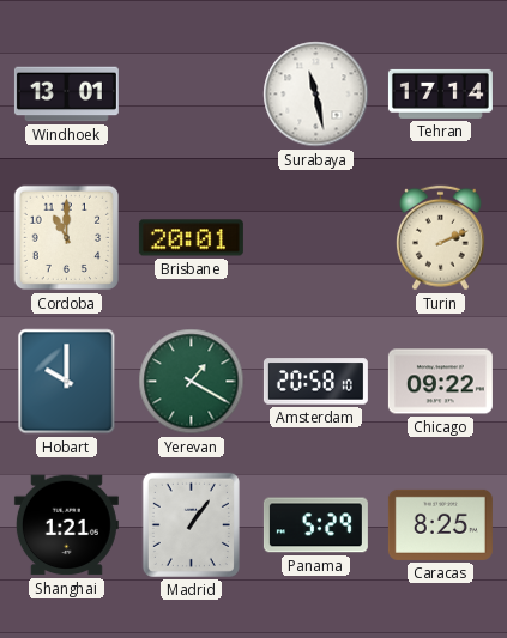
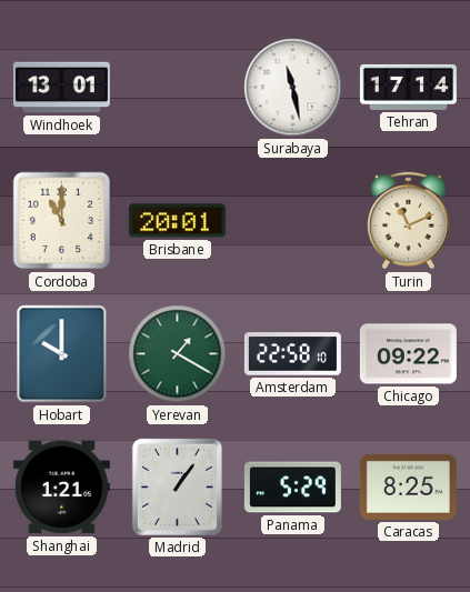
Turin: 2:11 -> 11:11 (408, 221)
Amsterdam: 20:58 -> 22:58 (292, 354)
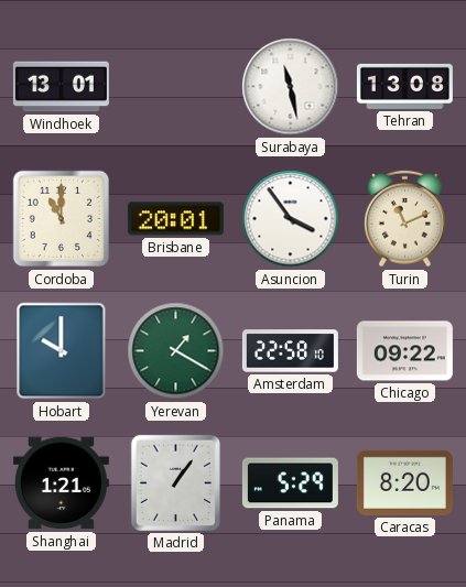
Tehran: 17:14 -> 13:08 (404, 86)
Asuncion: none -> 3:54 (291, 219)
Caracas: 8:25 -> 8:20 (404, 482)
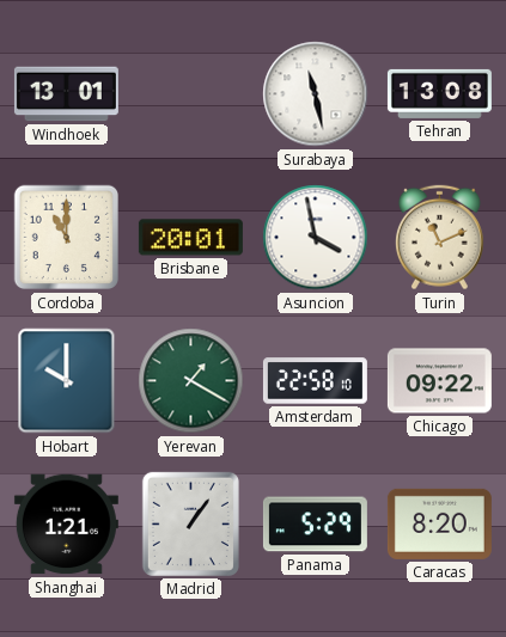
Asuncion: 3:54 -> 3:58 (316, 238)
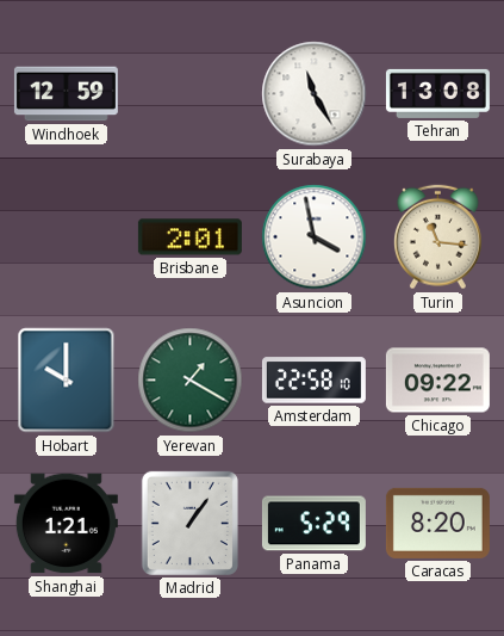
Windhoek: 13:01 -> 12:59 (66, 94)
Surabaya: 11:28 -> 11:25 (315, 94)
Cordoba: 11:00 -> none (66, 238)
Brisbane: 20:01 -> 2:01 (189, 237)
Turin: 11:11 -> 11:16 (437, 237)
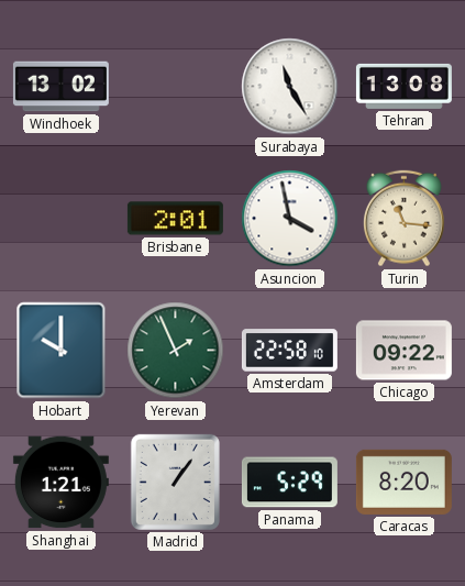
Windhoek: 12:59 -> 13:02 (60, 87)
Yerevan: 1:20 -> 1:56 (176, 351)
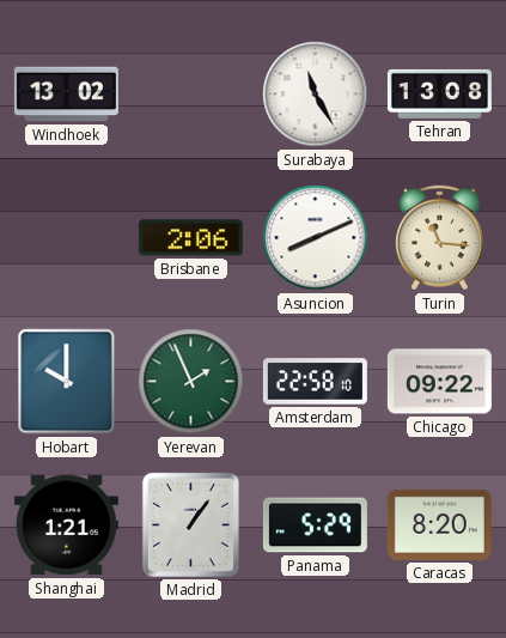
Brisbane: 2:01 -> 2:06 (190, 238)
Asuncion: 3:58 -> 8:11 (316, 238)
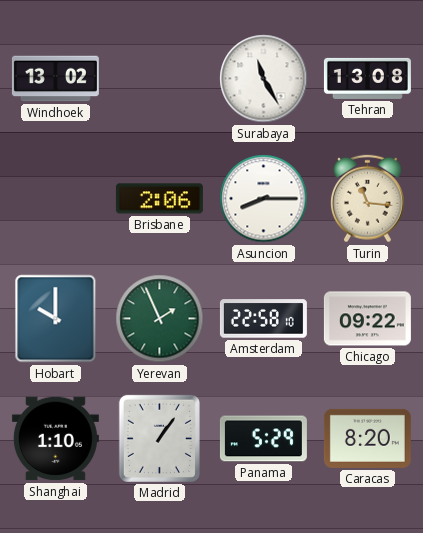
Asuncion: 8:11 -> 8:15 (264, 199)
Shanghai: 1:21 -> 1:10 (55, 439)
